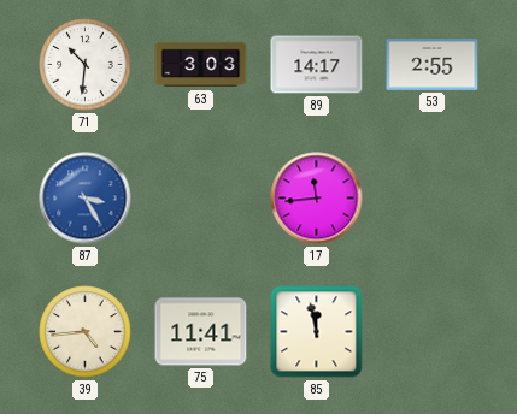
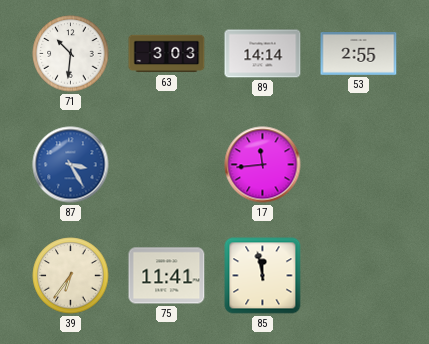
89: 14:17 -> 14:14 (263, 54)
39: 4:44 -> 6:36 (71, 276)
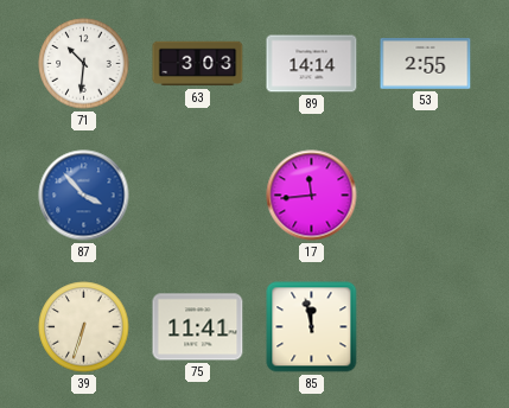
87: 3:25 -> 3:53 (84, 196)
39: 6:36 -> 6:33 (84, 327)
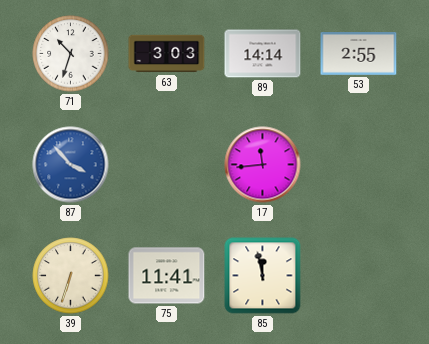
71: 10:31 -> 10:33 (71, 54)
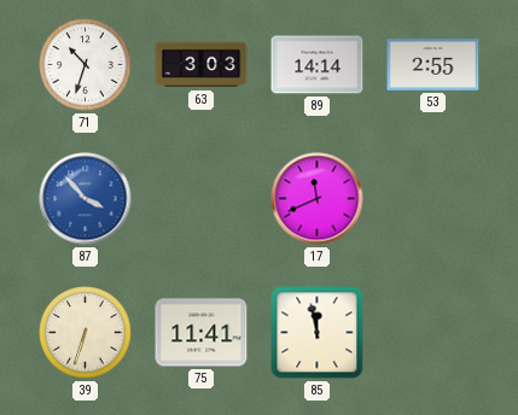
17: 11:44 -> 11:41 (318, 199)
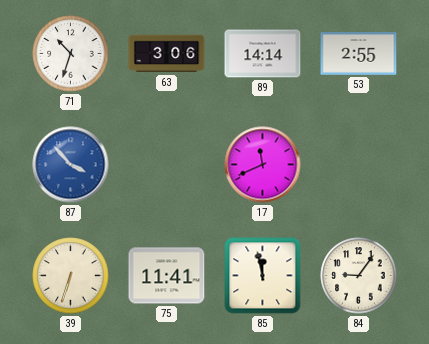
63: 3:03 -> 3:06 (167, 54)
84: none -> 9:06 (359, 276)
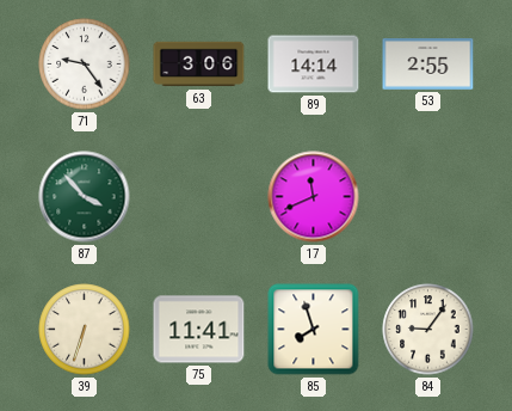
71: 10:33 -> 9:24 (85, 65)
87 dial: blue -> green (85, 197)
85: 11:58 -> 7:57 (314, 330)
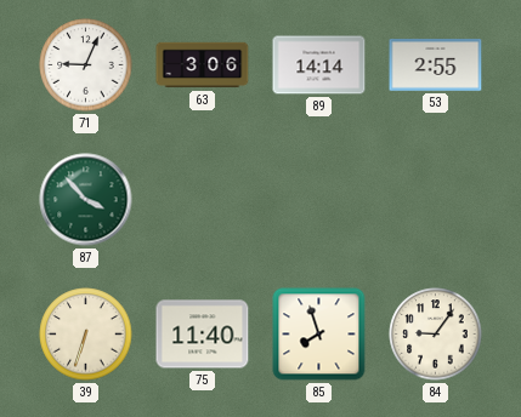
71: 9:24 -> 9:04 (86, 65)
17: 11:41 -> none (314, 197)
75: 11:41 -> 11:40 (203, 335)
